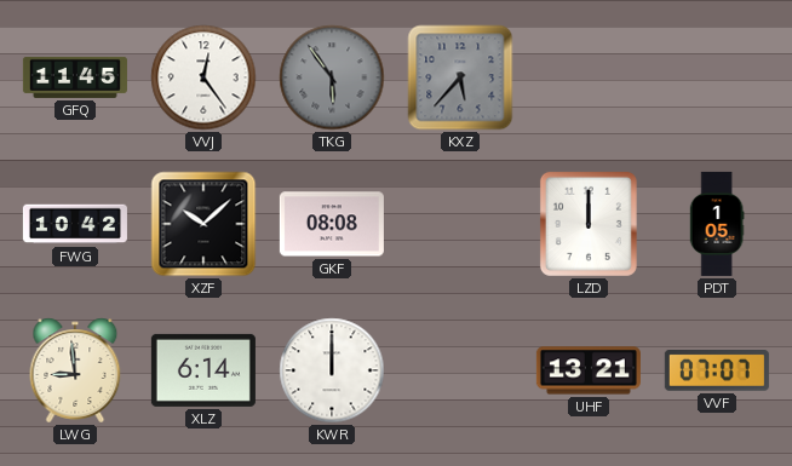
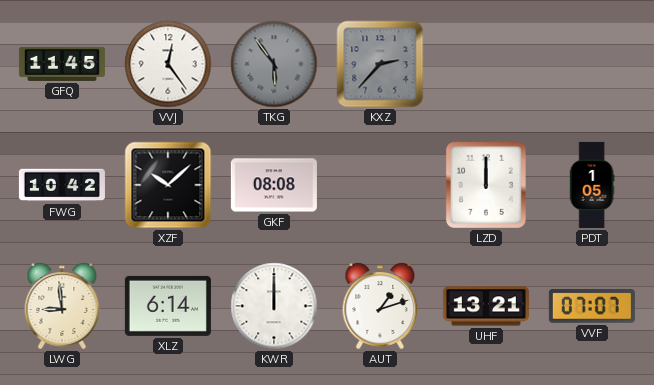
KXZ: 5:37 -> 2:37 (380, 64)
AUT: none -> 1:12 (380, 306)
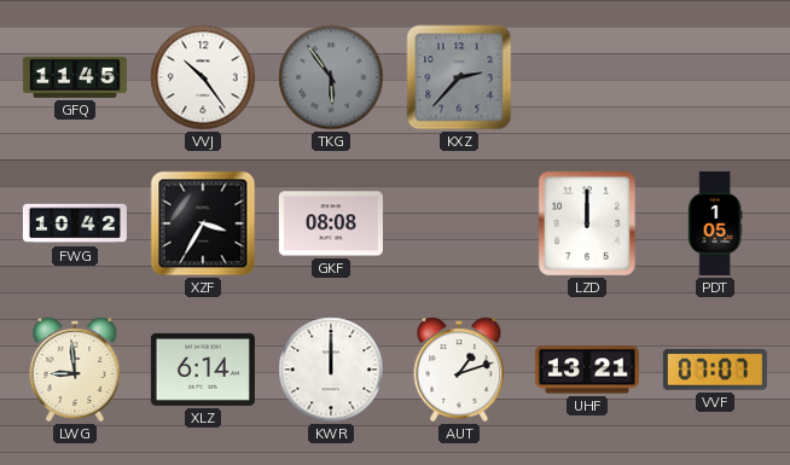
VVJ: 12:24 -> 10:24 (203, 77)
XZF: 10:08 -> 3:35 (203, 223)
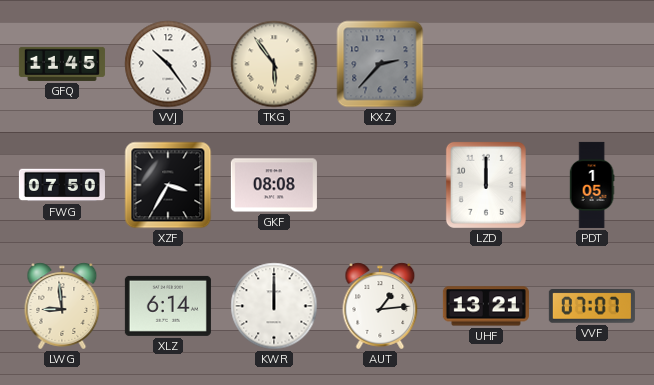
TKG dial: grey -> cream (274, 64)
FWG: 10:42 -> 07:50 (62, 185)
AUT: 1:12 -> 1:14 (380, 306)
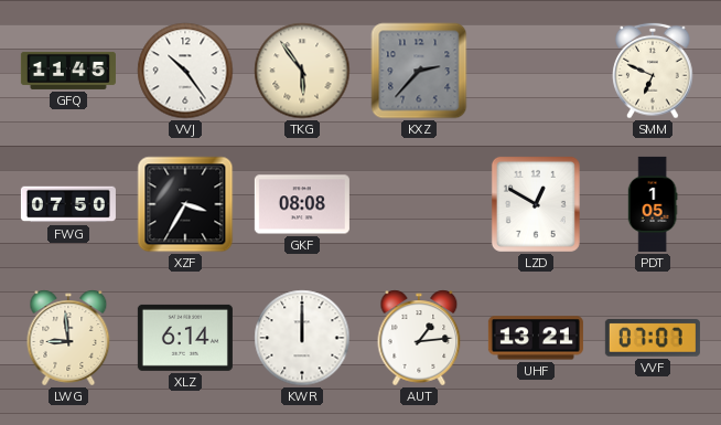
SMM: none -> 6:49 (653, 71)
LZD: 12:00 -> 12:50 (536, 204)
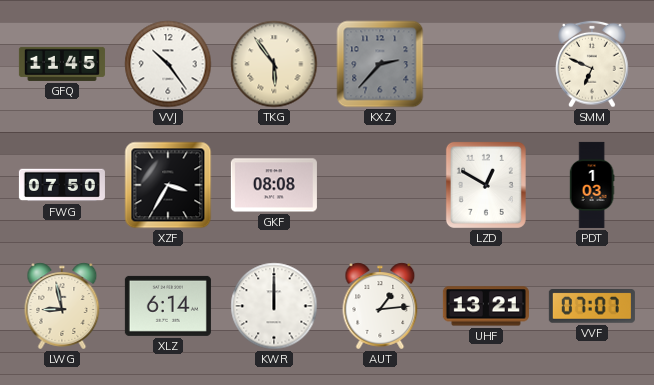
PDT: 1:05 -> 1:03 (592, 185)
LWG: 8:59 -> 8:58 (62, 306)
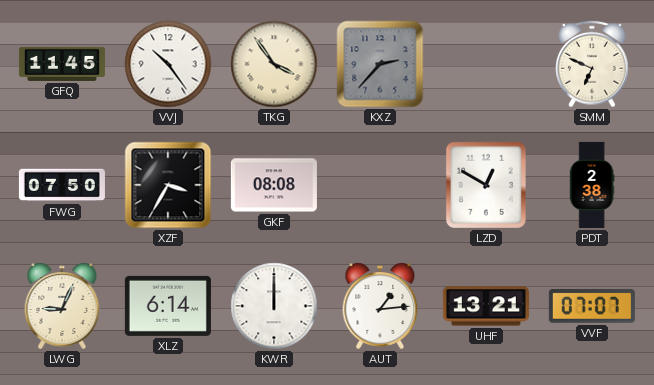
TKG: 5:54 -> 3:54 (274, 64)
PDT: 1:03 -> 2:38 (592, 185)
LWG: 8:58 -> 9:04 (62, 306)
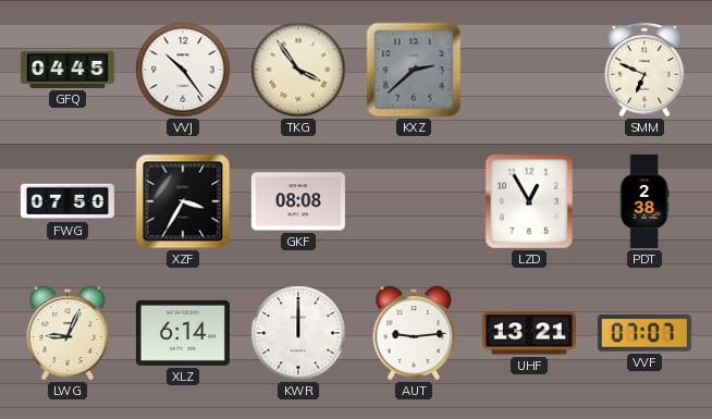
GFQ: 11:45 -> 04:45 (67, 70)
KXZ: 2:37 -> 2:38 (414, 70)
LZD: 12:50 -> 12:55 (529, 201)
AUT: 1:14 -> 9:14 (414, 333)
